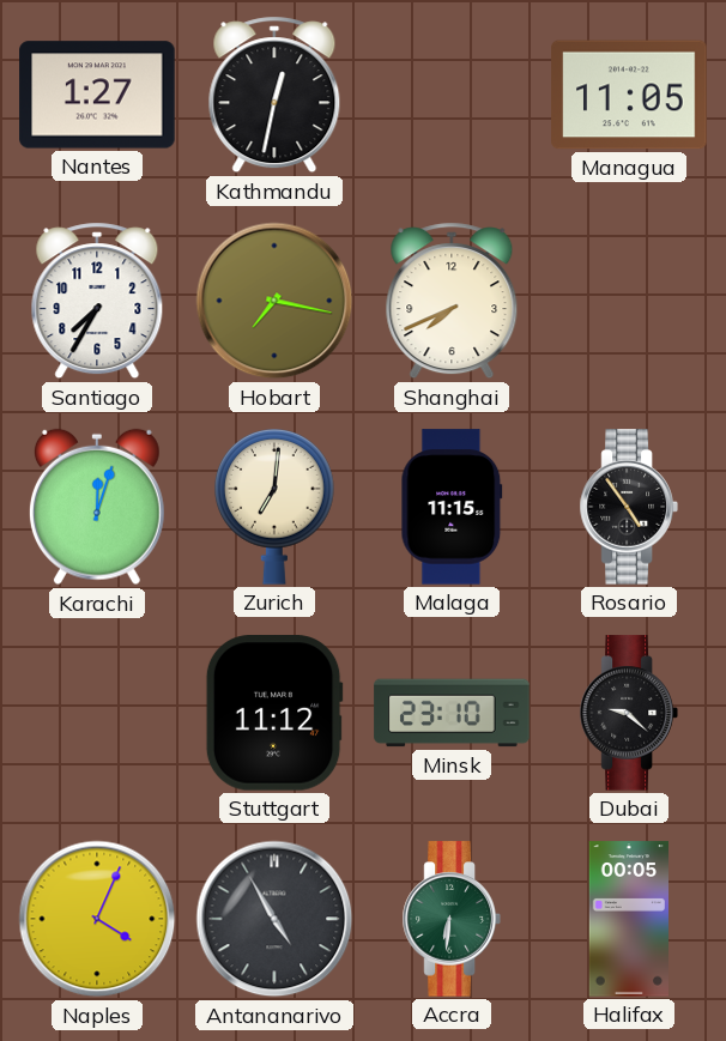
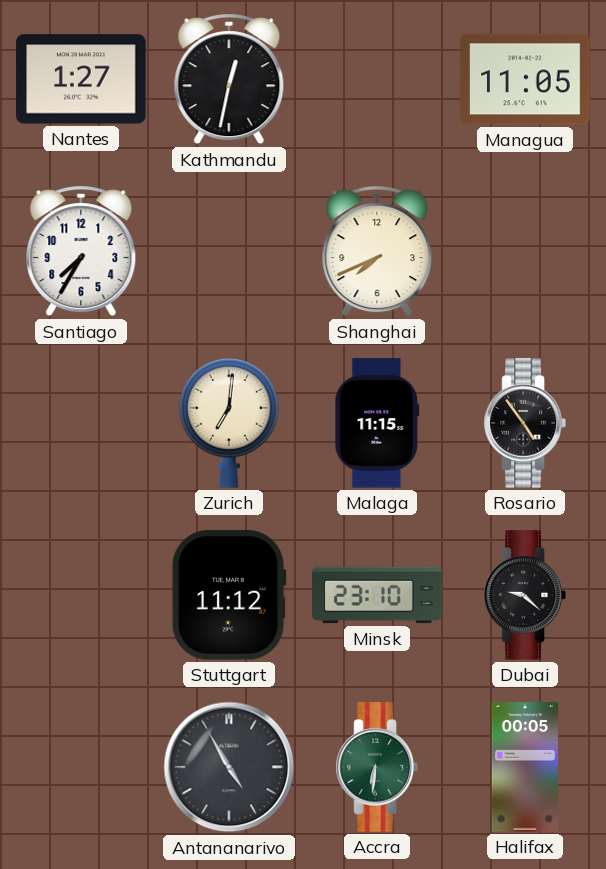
Hobart: 7:17 -> none (274, 301)
Karachi: 12:03 -> none (97, 507)
Naples: 4:04 -> none (97, 919)
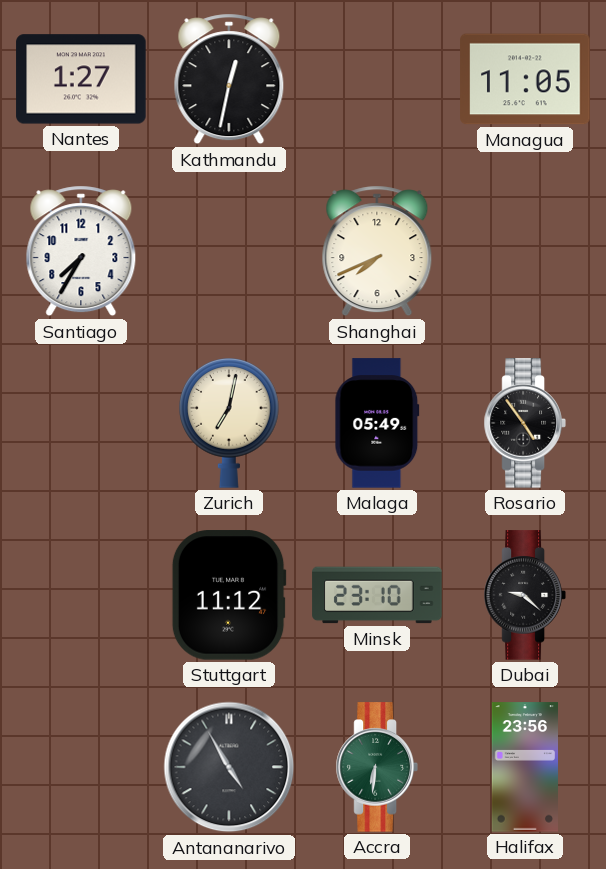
Zurich: 7:01 -> 7:02 (230, 424)
Malaga: 11:15 -> 05:49 (377, 423)
Halifax: 00:05 -> 23:56 (524, 767)
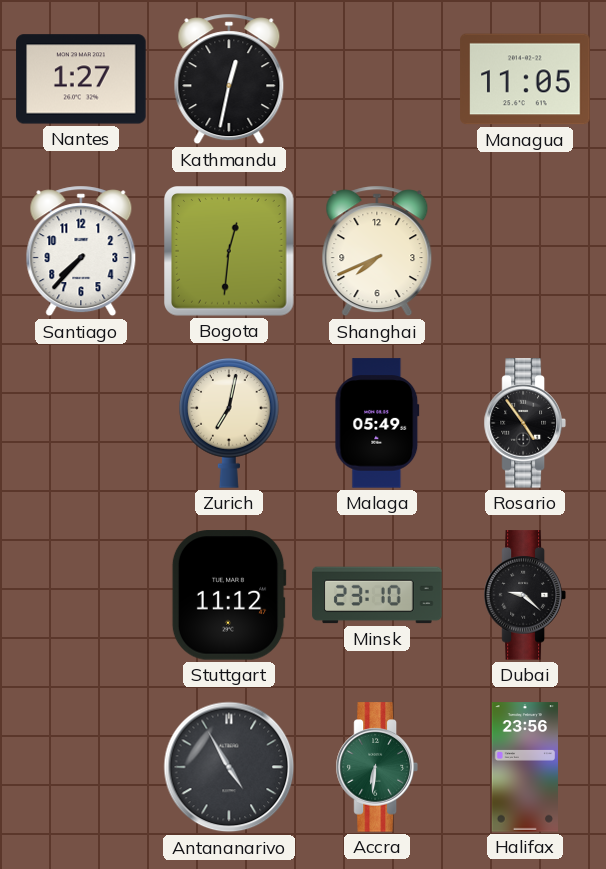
Santiago: 7:35 -> 7:37 (81, 251)
Bogota: none -> 12:31 (230, 252)
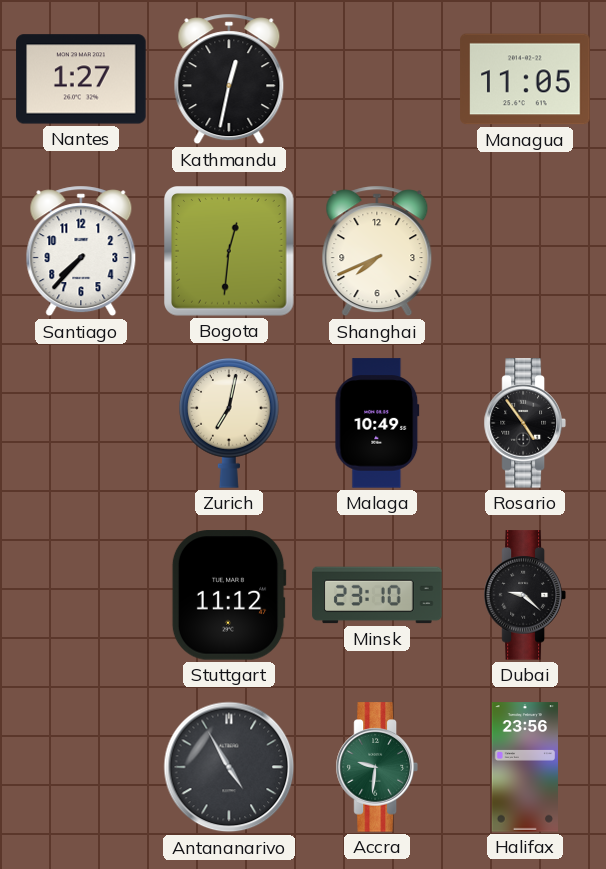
Malaga: 05:49 -> 10:49 (377, 423)
Accra: 6:31 -> 9:31 (377, 767)
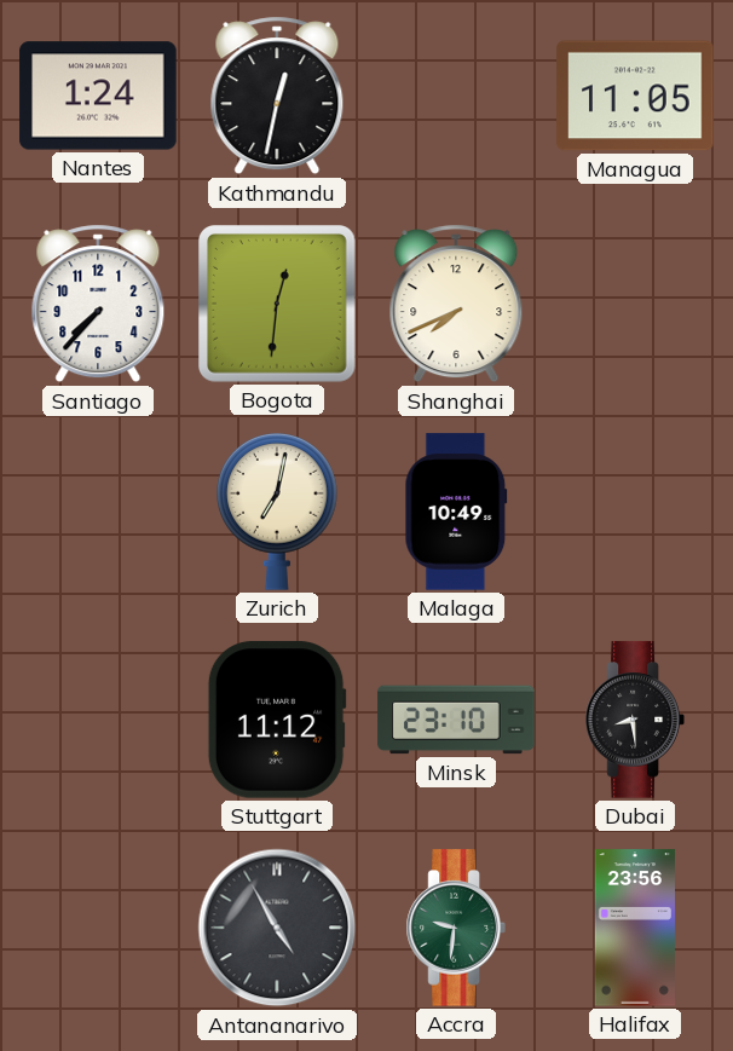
Nantes: 1:27 -> 1:24 (98, 96)
Rosario: 4:54 -> none (525, 423)
Dubai: 9:22 -> 8:29 (635, 720)
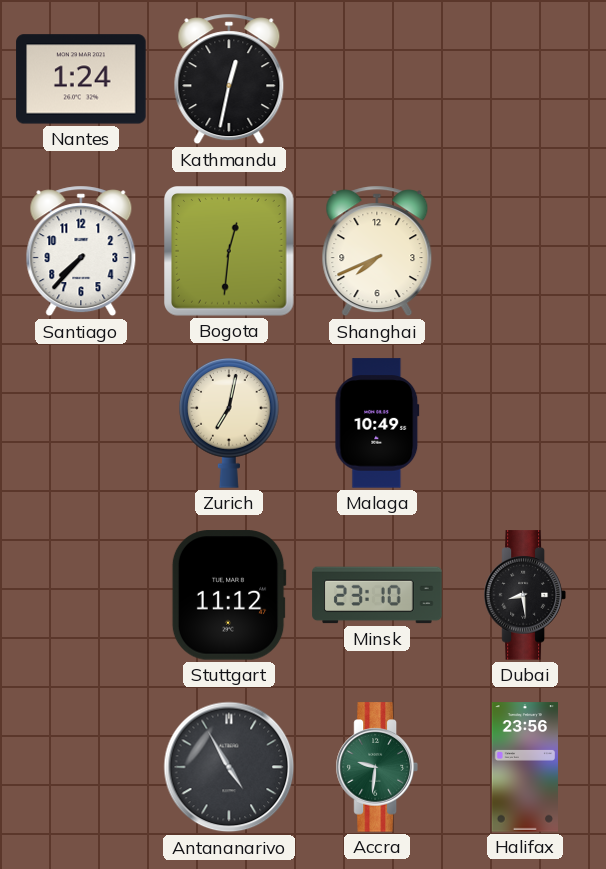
Managua: 11:05 -> none (635, 96)
